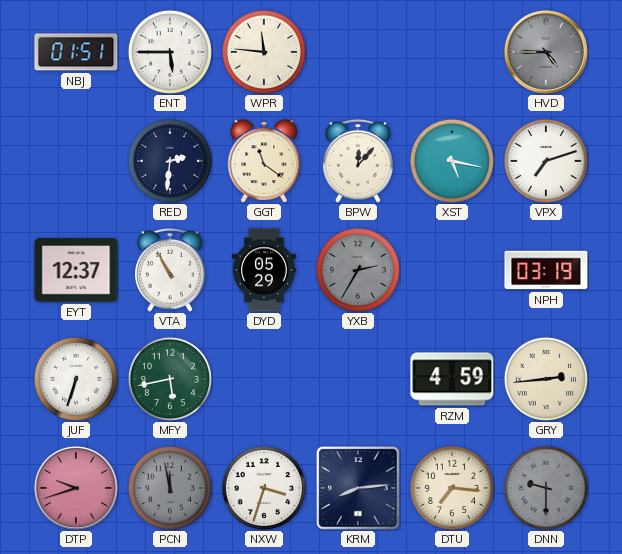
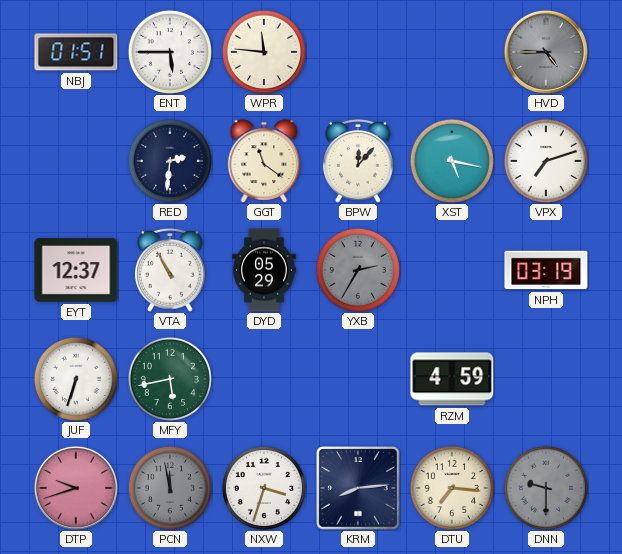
GRY: 2:44 -> none (546, 379)
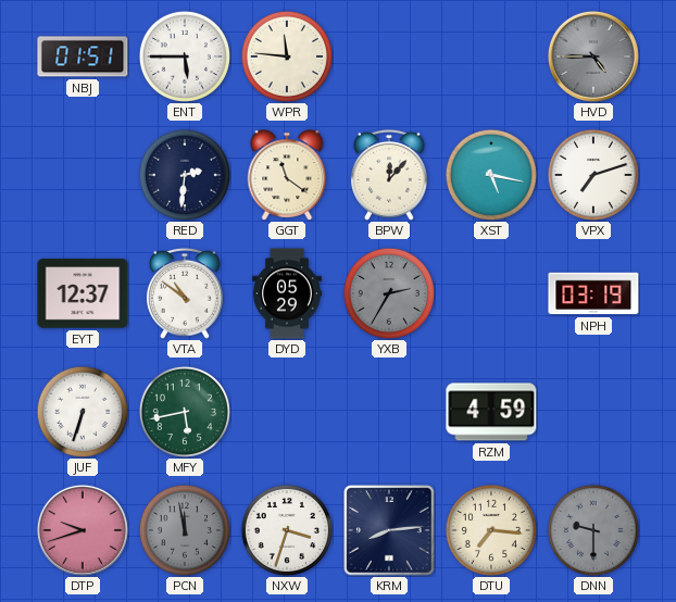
VTA: 10:55 -> 10:51 (186, 293)
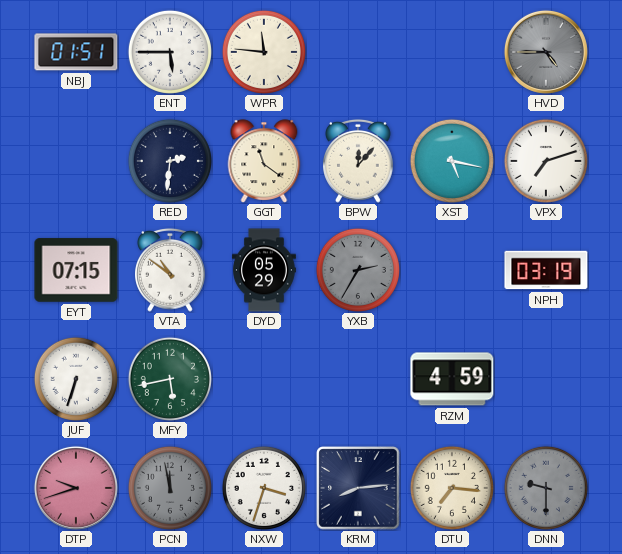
EYT: 12:37 -> 07:15 (76, 270)
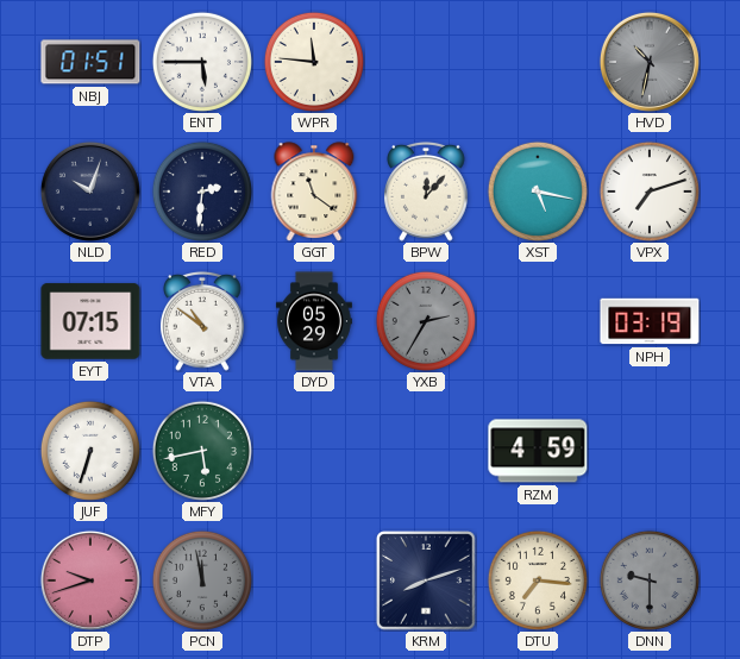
HVD: 4:45 -> 10:32 (650, 62)
NLD: none -> 10:03 (90, 192)
NXW: 3:33 -> none (264, 488)
KRM: 8:14 -> 8:12 (426, 580)
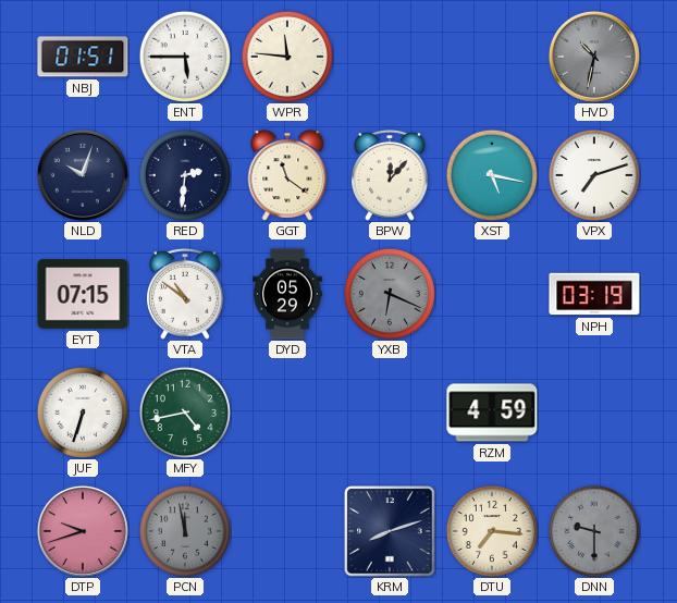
YXB: 2:35 -> 6:19 (390, 294)
MFY: 5:43 -> 4:43 (185, 413)
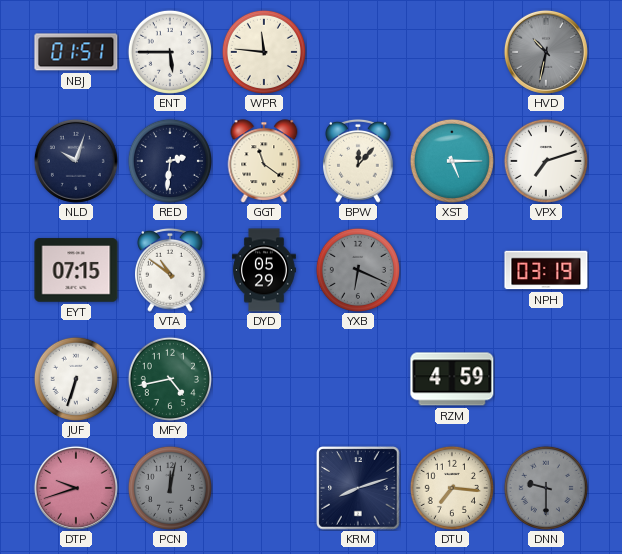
XST: 5:17 -> 5:15 (452, 161)
PCN: 11:58 -> 12:02 (170, 488)
